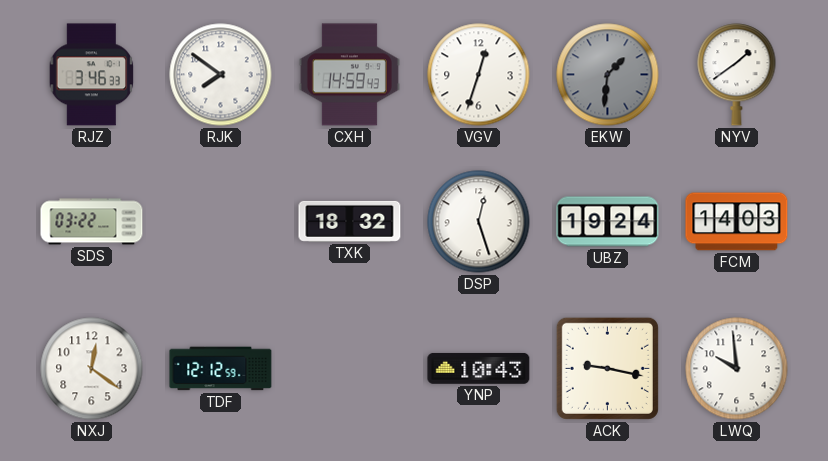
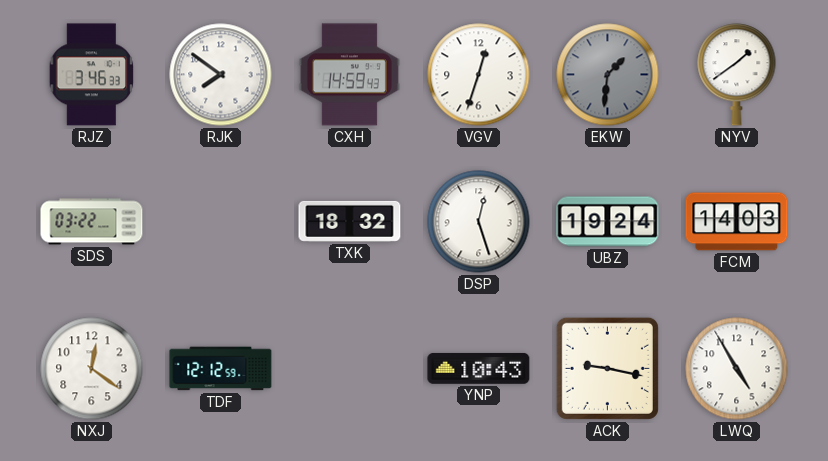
LWQ: 9:59 -> 4:55 (737, 369)
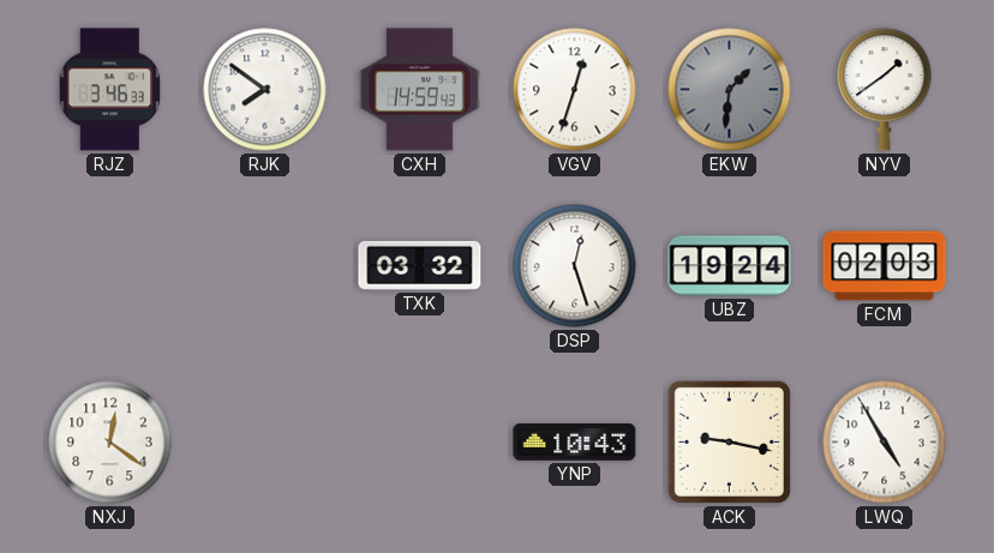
SDS: 03:22 -> none (92, 222)
TXK: 18:32 -> 03:32 (420, 265)
FCM: 14:03 -> 02:03 (885, 266)
TDF: 12:12 -> none (221, 369)
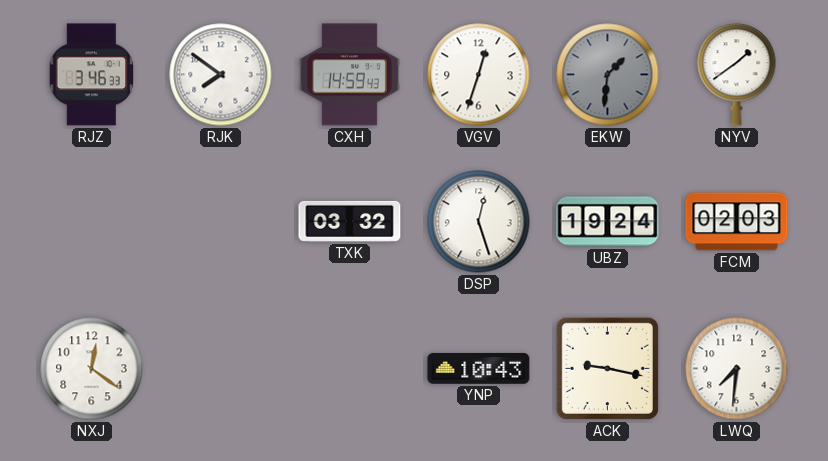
LWQ: 4:55 -> 7:31 (737, 369)
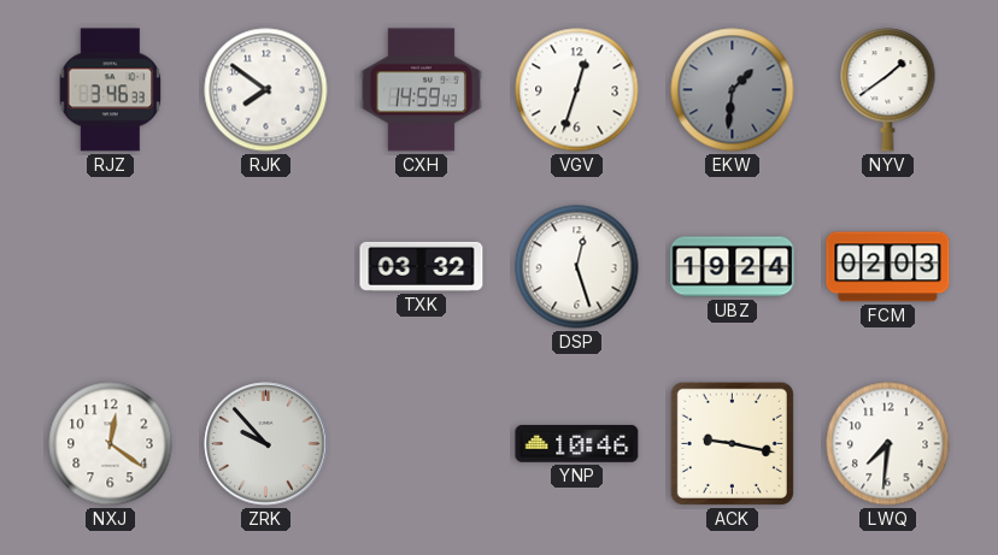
ZRK: none -> 9:53 (266, 444)
YNP: 10:43 -> 10:46 (577, 444)
